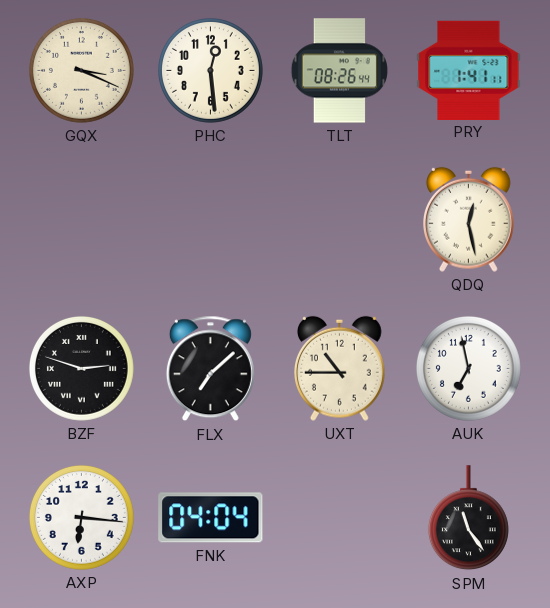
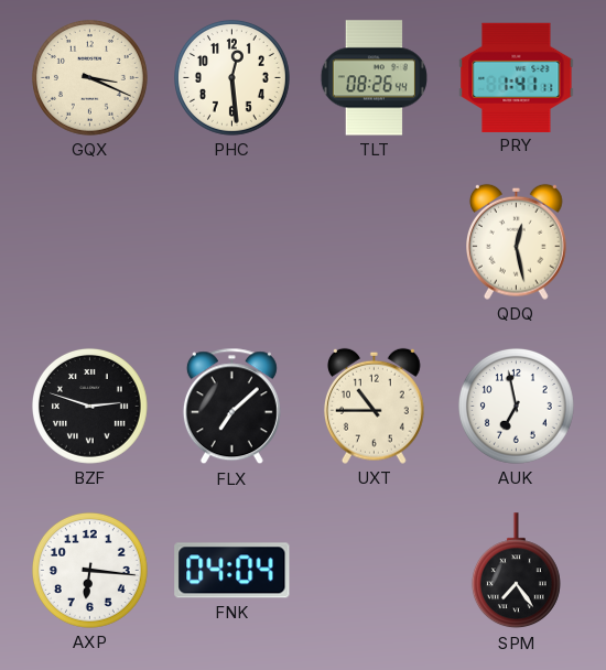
SPM: 11:24 -> 7:24 (516, 571)
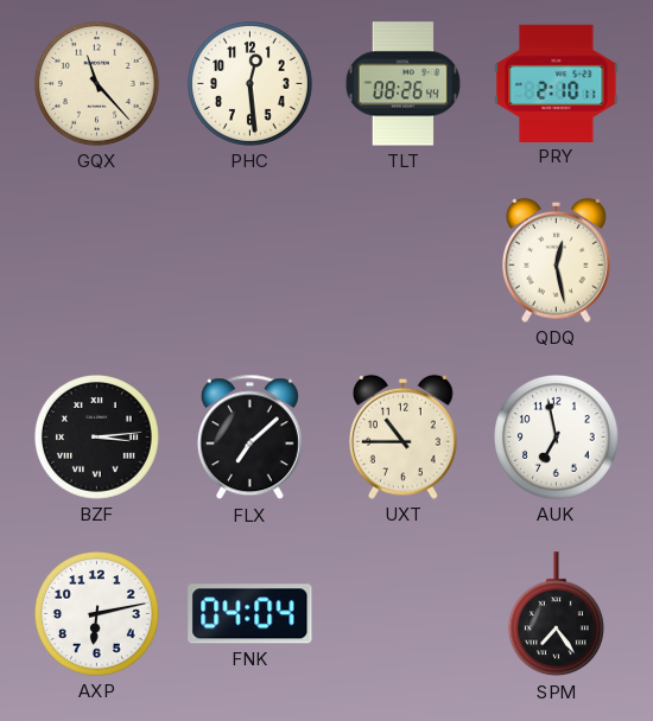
GQX: 3:19 -> 11:23 (96, 83)
PRY: 1:41 -> 2:10 (557, 83)
BZF: 2:48 -> 3:14 (96, 436)
AXP: 6:16 -> 6:13 (96, 613)
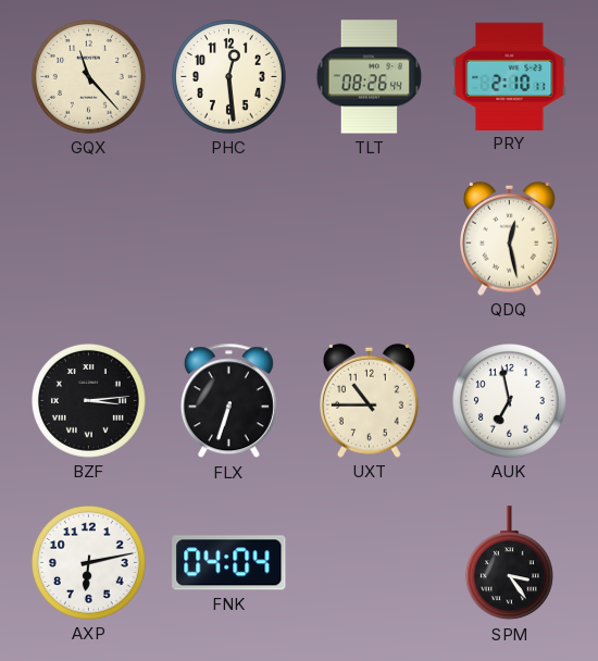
FLX: 7:08 -> 6:33 (228, 401)
SPM: 7:24 -> 3:24 (509, 563)
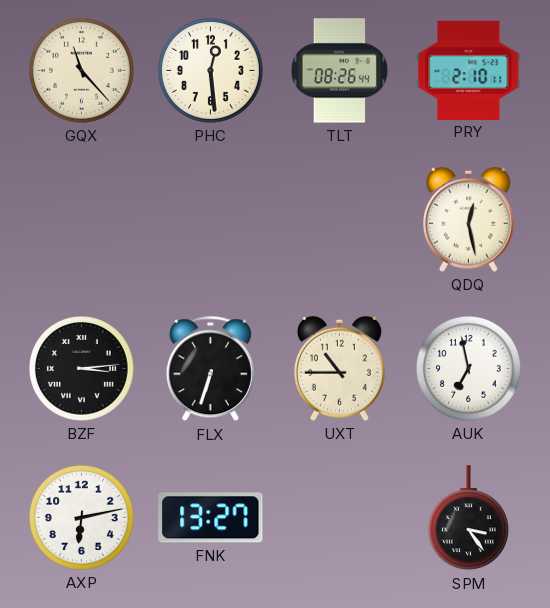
FNK: 04:04 -> 13:27 (211, 518)
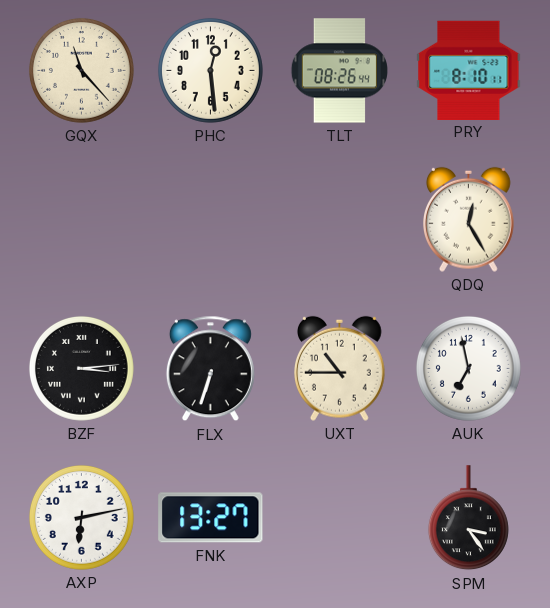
PRY: 2:10 -> 8:10 (469, 70)
QDQ: 12:28 -> 12:25 (469, 219)
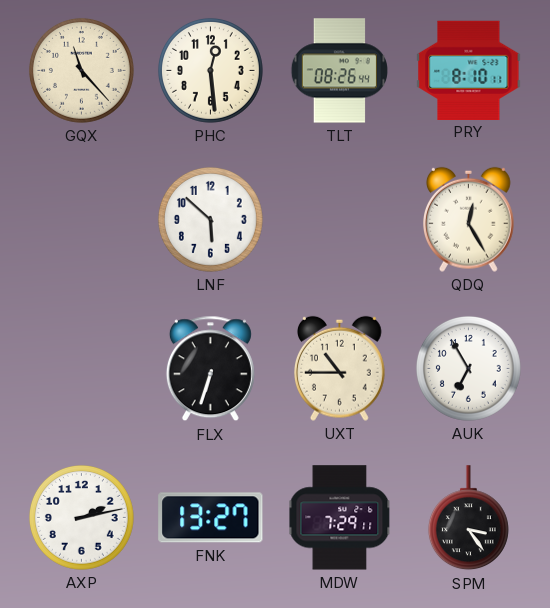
LNF: none -> 5:52 (210, 219)
BZF: 3:14 -> none (81, 368)
AUK: 6:58 -> 6:55 (468, 368)
AXP: 6:13 -> 2:13 (81, 517)
MDW: none -> 7:29 (340, 518)
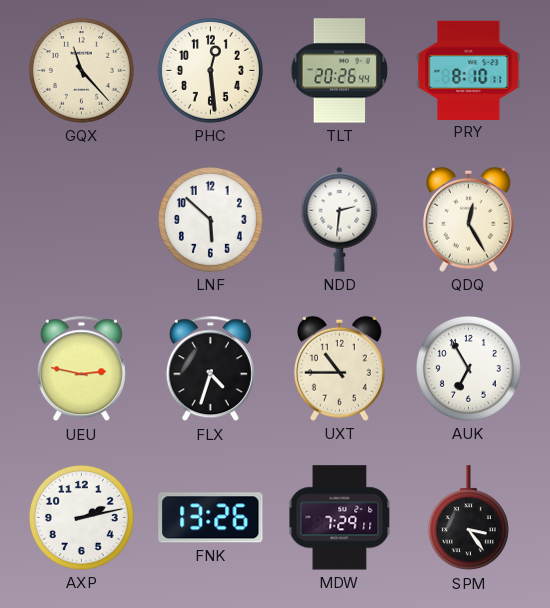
TLT: 08:26 -> 20:26 (339, 71)
NDD: none -> 2:31 (340, 220)
UEU: none -> 2:47 (81, 369)
FLX: 6:33 -> 4:33 (210, 369)
FNK: 13:27 -> 13:26 (211, 518)
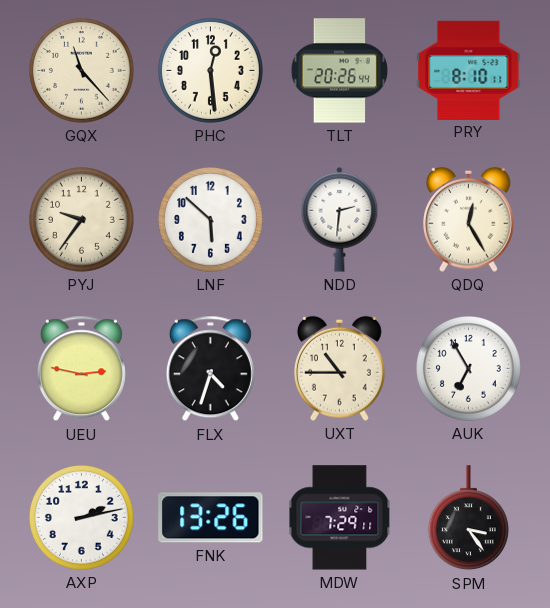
PYJ: none -> 9:36 (81, 219)
